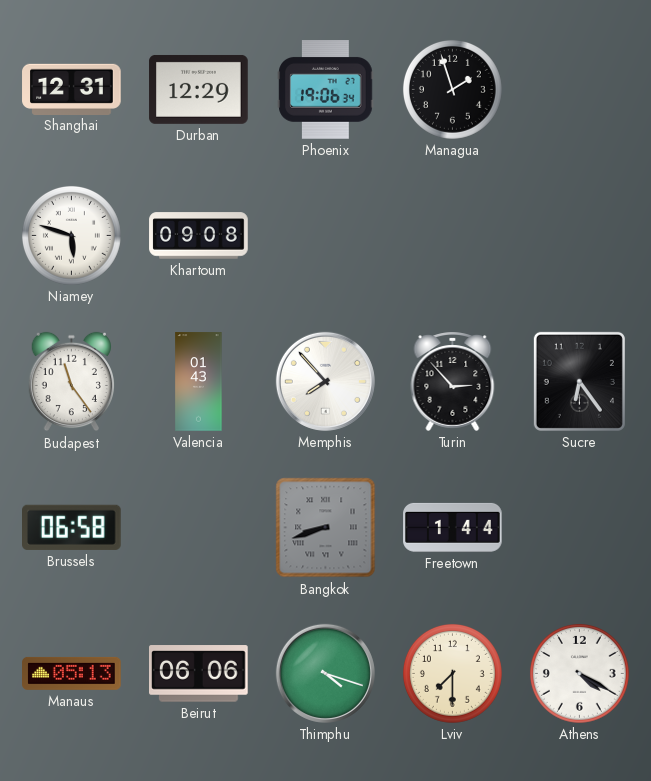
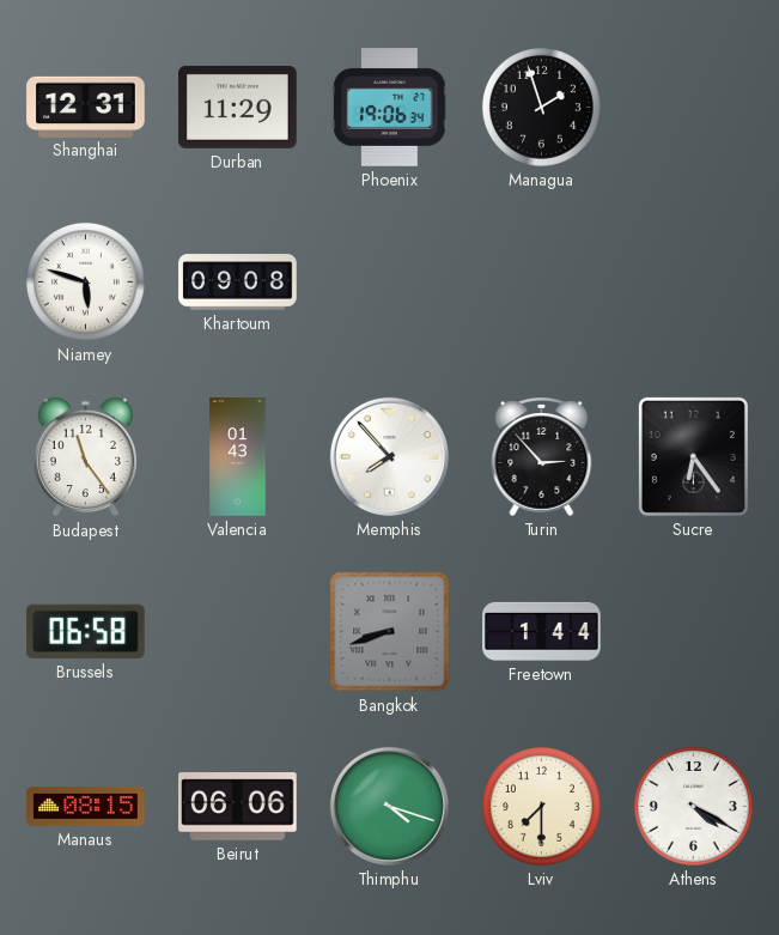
Durban: 12:29 -> 11:29 (238, 107)
Manaus: 05:13 -> 08:15 (86, 806)
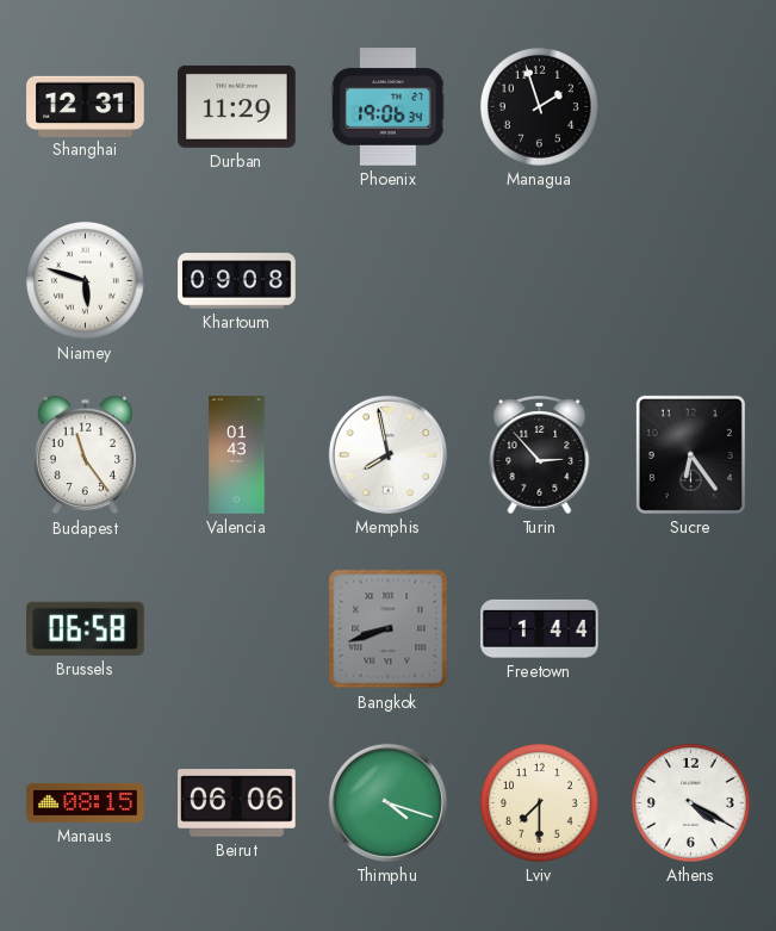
Memphis: 7:53 -> 7:58 (387, 454)
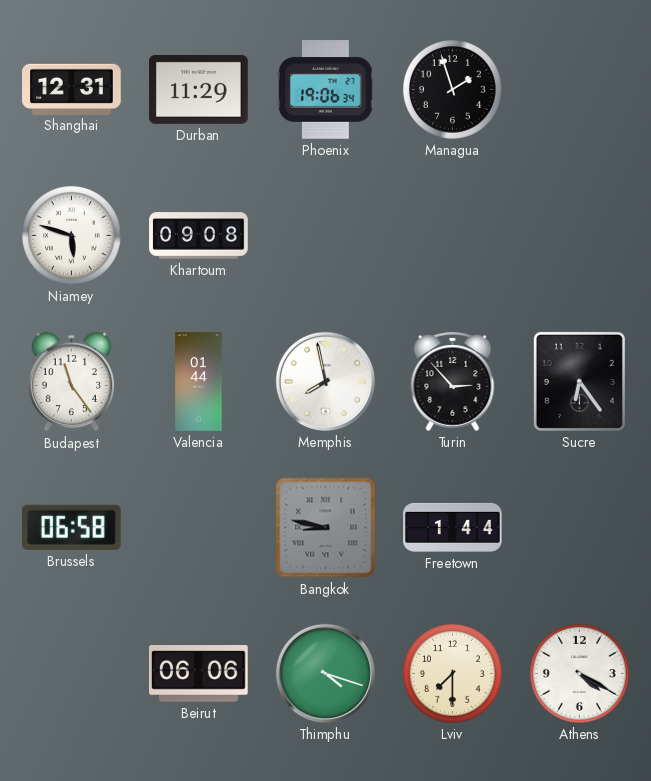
Valencia: 01:43 -> 01:44 (199, 382)
Bangkok: 8:42 -> 8:47 (326, 528)
Manaus: 08:15 -> none (86, 802)
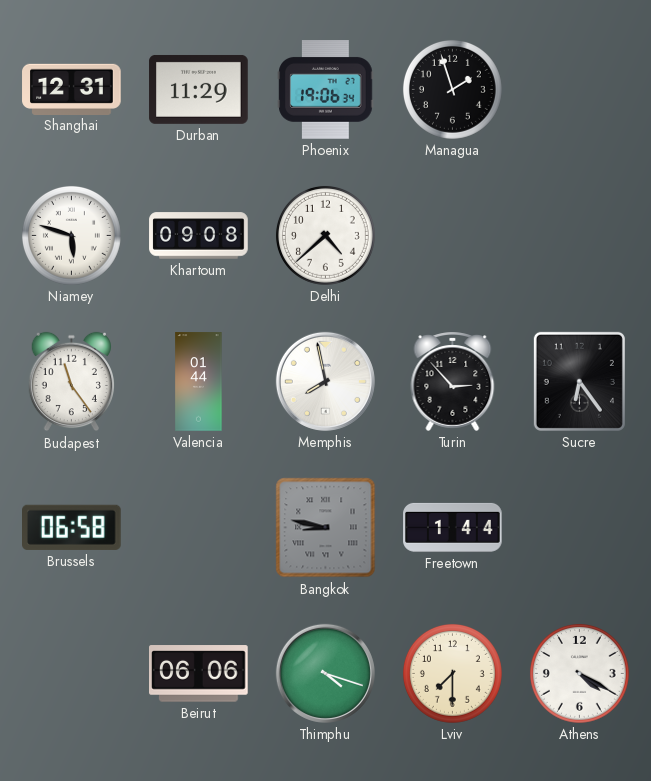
Delhi: none -> 4:38 (325, 235)
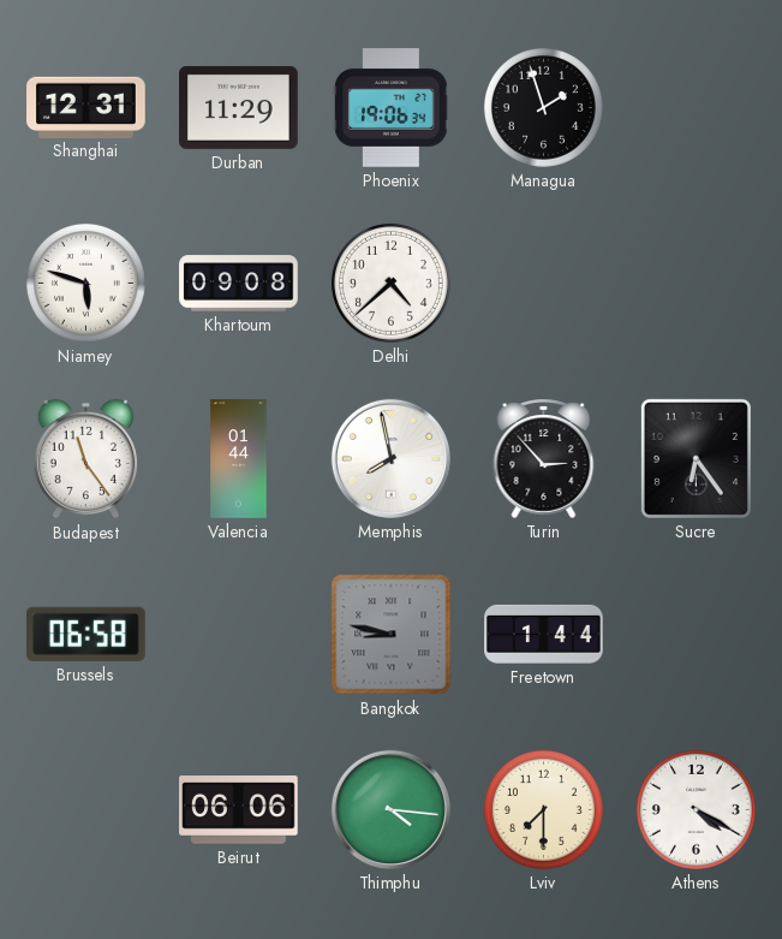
Thimphu: 4:18 -> 4:16 (390, 809)
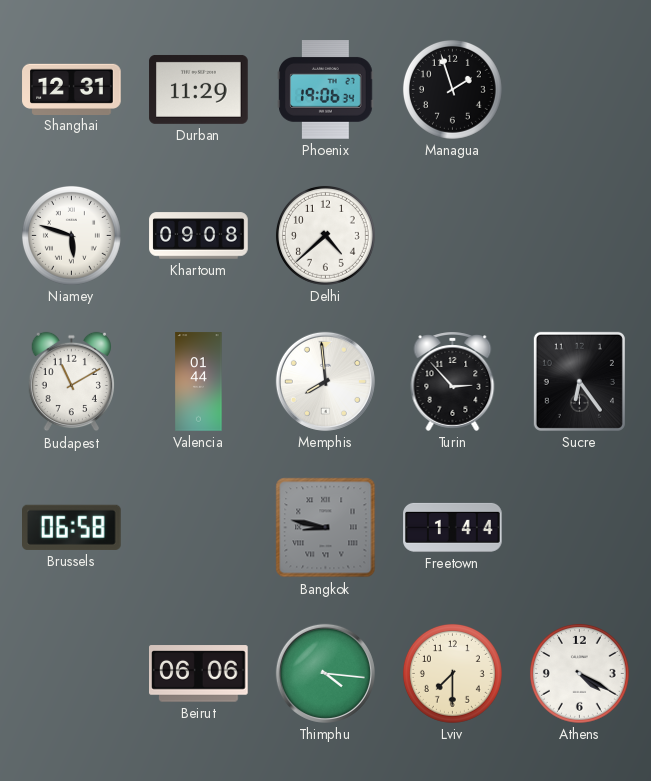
Budapest: 11:24 -> 11:10 (71, 382)
Memphis: 7:58 -> 7:59 (325, 381)
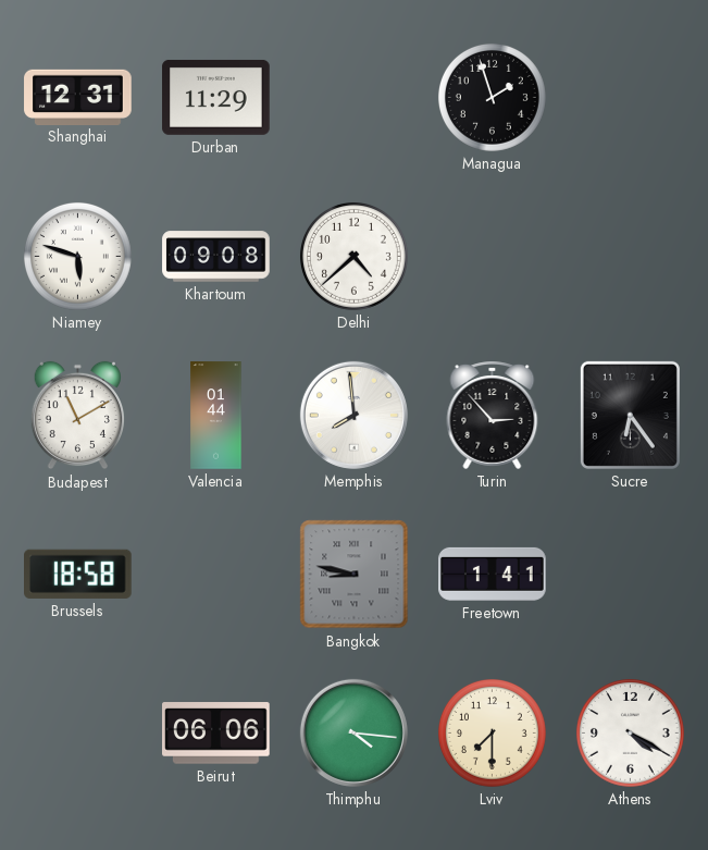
Phoenix: 19:06 -> none (326, 90)
Brussels: 06:58 -> 18:58 (78, 574)
Freetown: 1:44 -> 1:41 (493, 574)
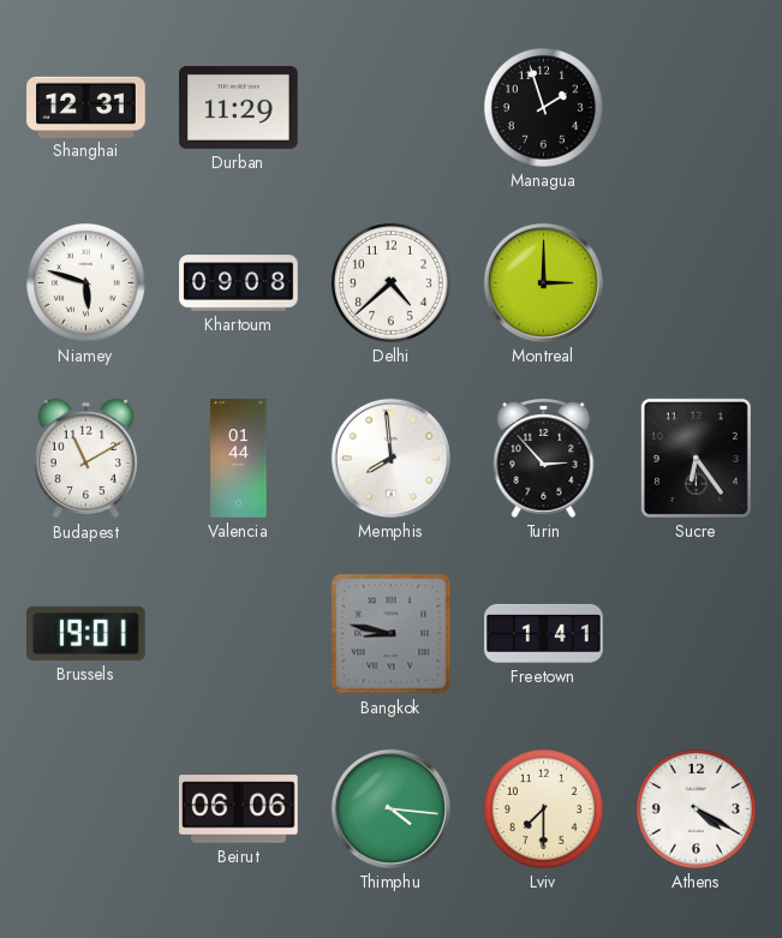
Montreal: none -> 3:00 (543, 282)
Brussels: 18:58 -> 19:01 (86, 633)
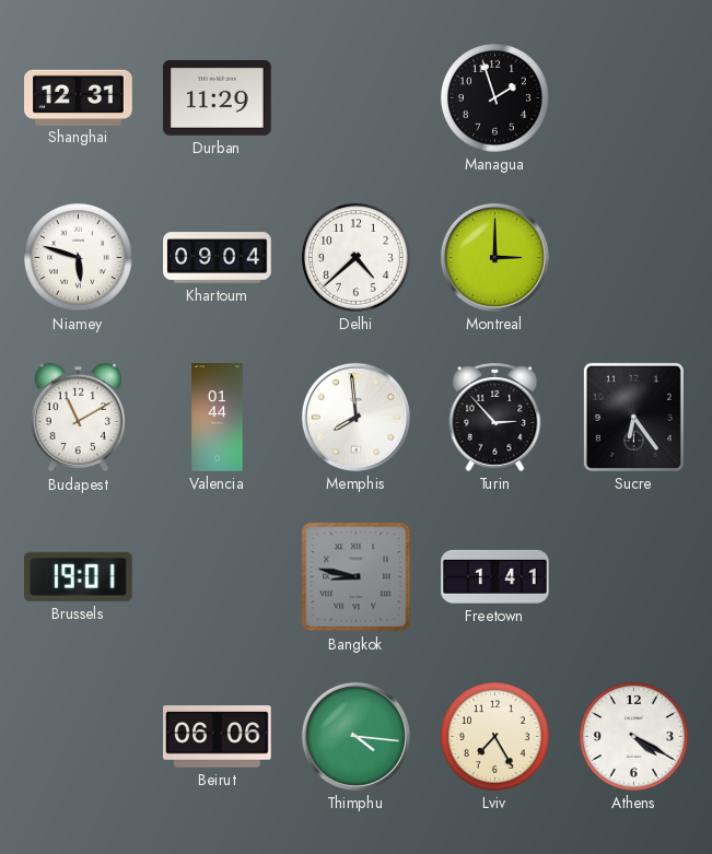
Khartoum: 09:08 -> 09:04 (218, 258)
Lviv: 7:30 -> 7:25 (494, 736)
